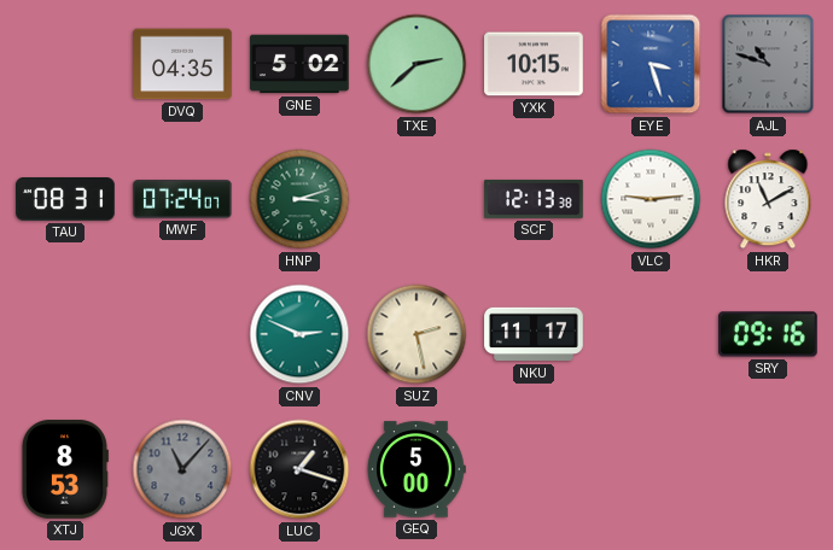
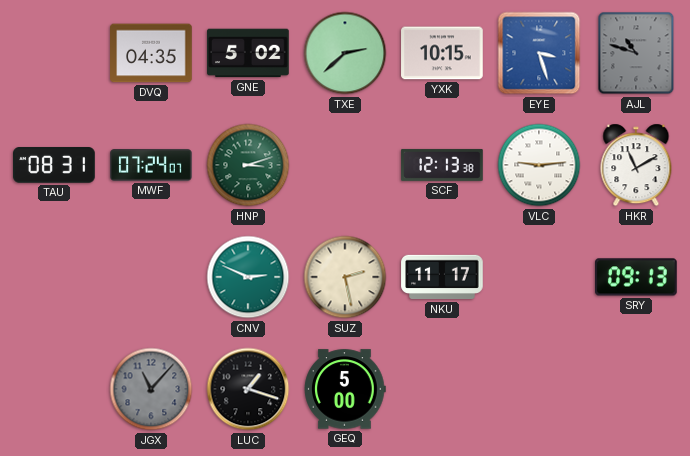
SRY: 09:16 -> 09:13 (637, 277)
XTJ: 8:53 -> none (64, 469)
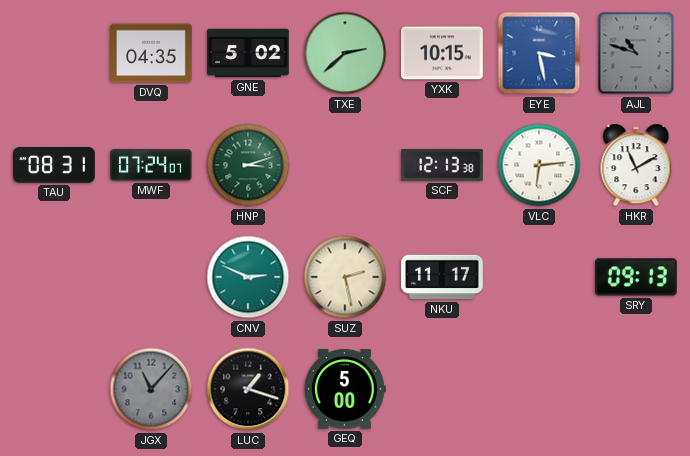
EYE: 3:27 -> 3:28 (539, 53)
VLC: 9:14 -> 6:14 (539, 165)
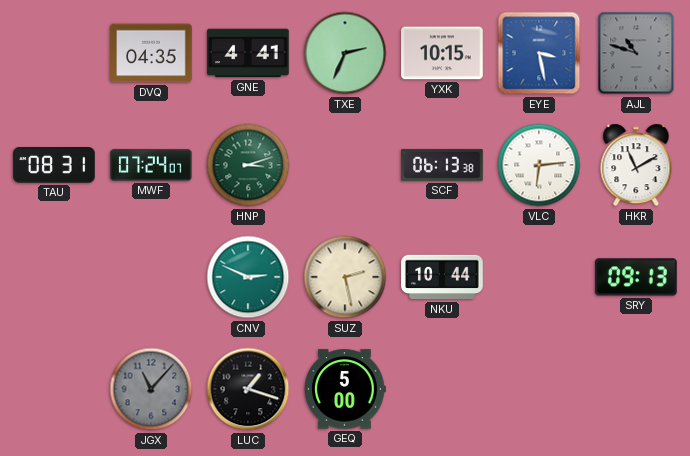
GNE: 5:02 -> 4:41 (248, 53)
TXE: 2:38 -> 2:34 (345, 53)
SCF: 12:13 -> 06:13 (442, 165)
NKU: 11:17 -> 10:44 (442, 277)
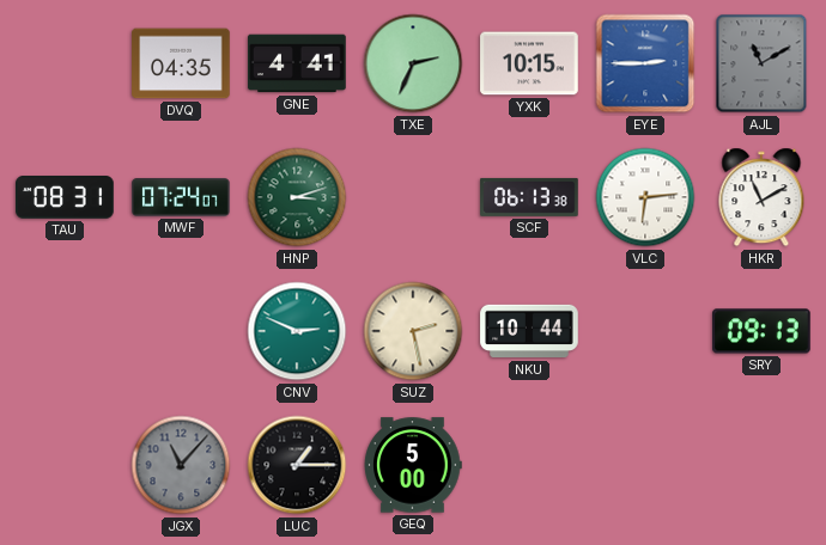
EYE: 3:28 -> 2:45 (645, 63)
AJL: 10:48 -> 11:10 (761, 63)
LUC: 1:18 -> 1:15 (297, 465)
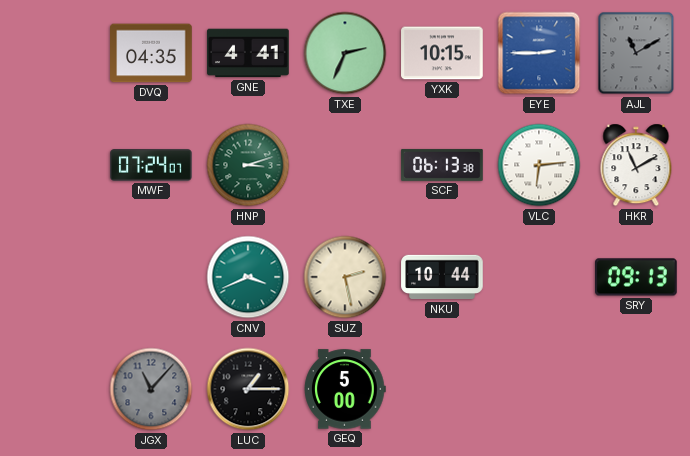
TAU: 08:31 -> none (65, 197)
CNV: 2:49 -> 3:41 (248, 277)
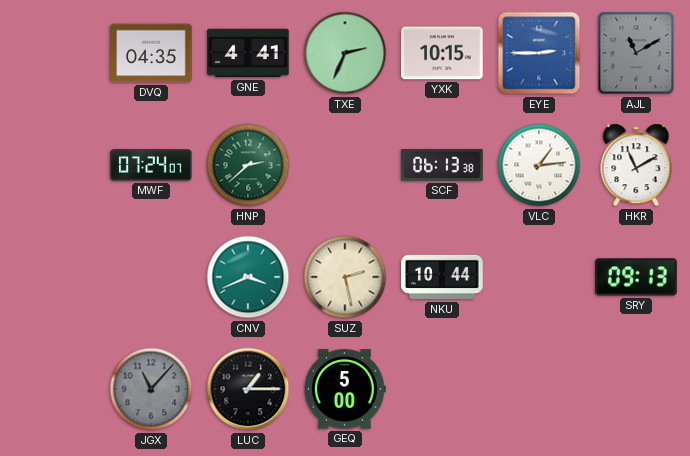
HNP: 3:12 -> 2:38 (248, 165)
VLC: 6:14 -> 1:14 (539, 165)
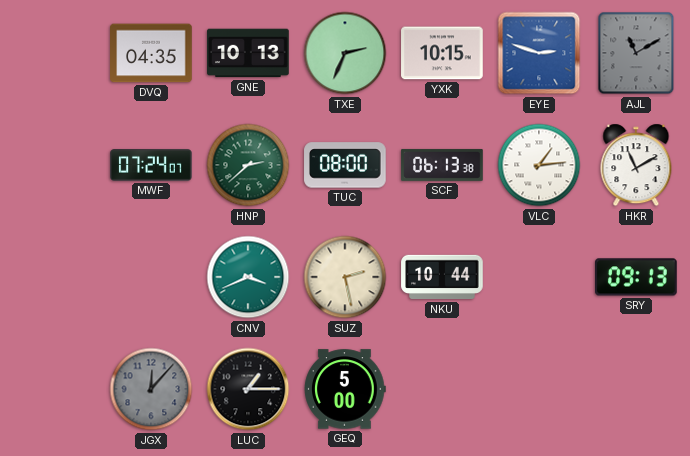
GNE: 4:41 -> 10:13 (248, 53)
EYE: 2:45 -> 2:48 (539, 53)
TUC: none -> 08:00 (345, 165)
JGX: 11:07 -> 12:07 (151, 389)
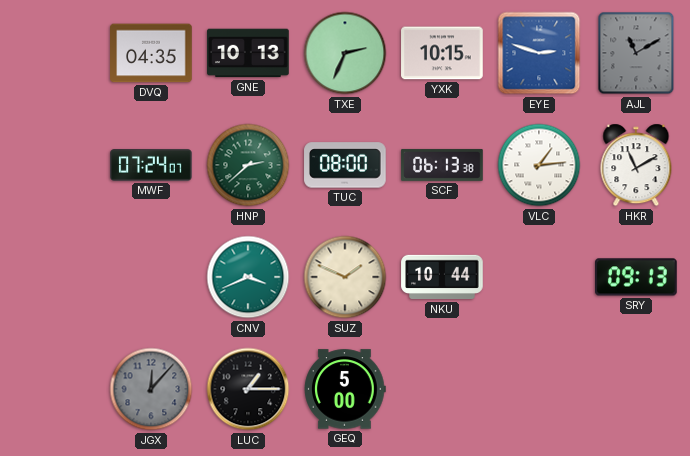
SUZ: 2:28 -> 1:49 (345, 277)
